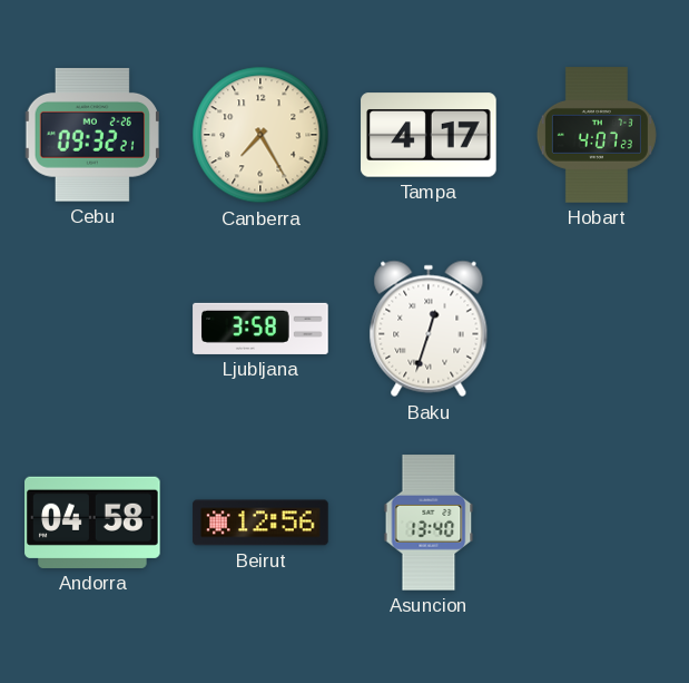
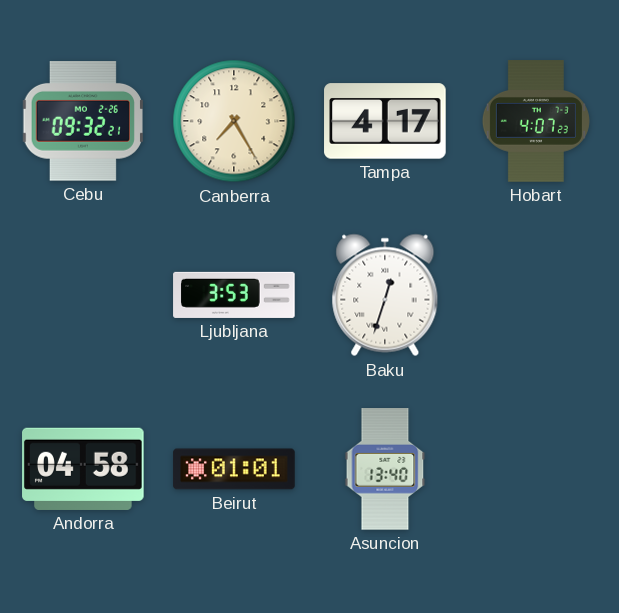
Ljubljana: 3:58 -> 3:53 (234, 295)
Beirut: 12:56 -> 01:01 (234, 469)
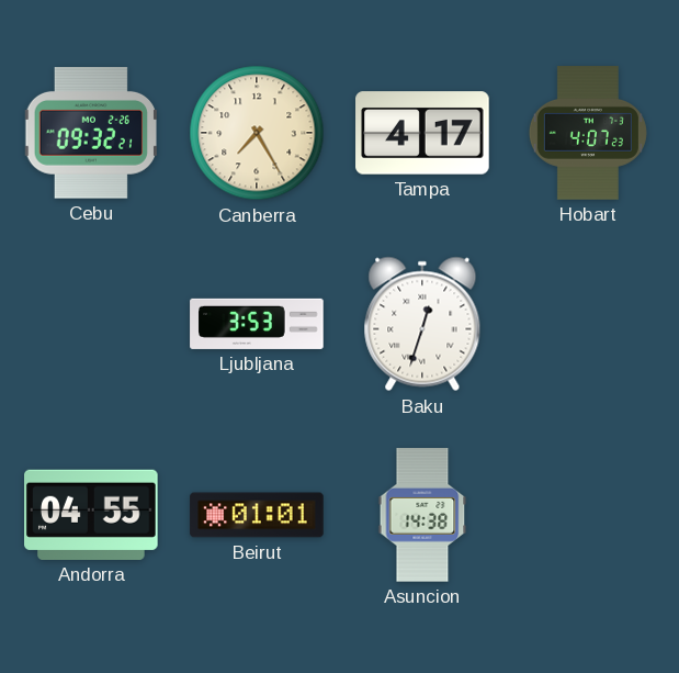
Andorra: 04:58 -> 04:55 (91, 515)
Asuncion: 13:40 -> 14:38 (422, 515)
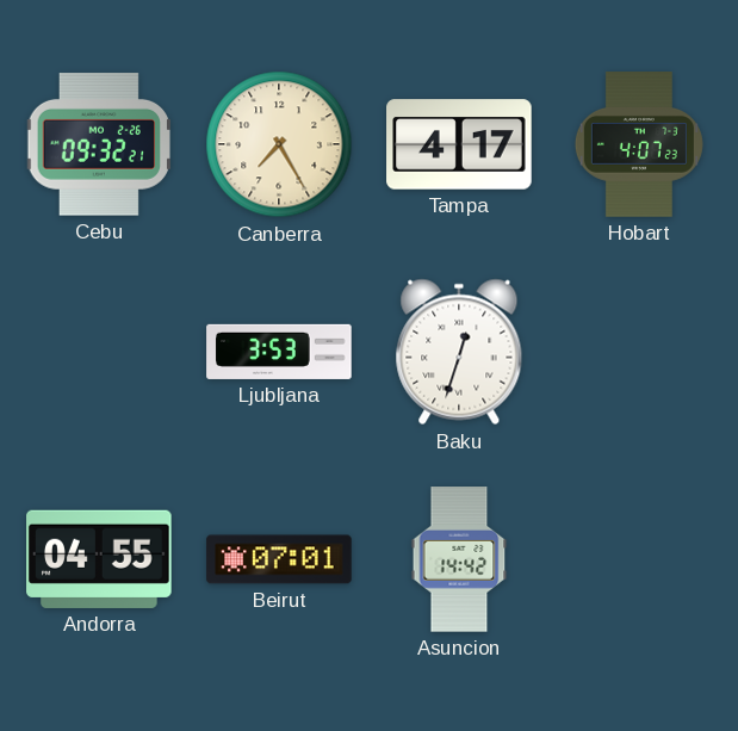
Beirut: 01:01 -> 07:01 (279, 559)
Asuncion: 14:38 -> 14:42 (459, 559)
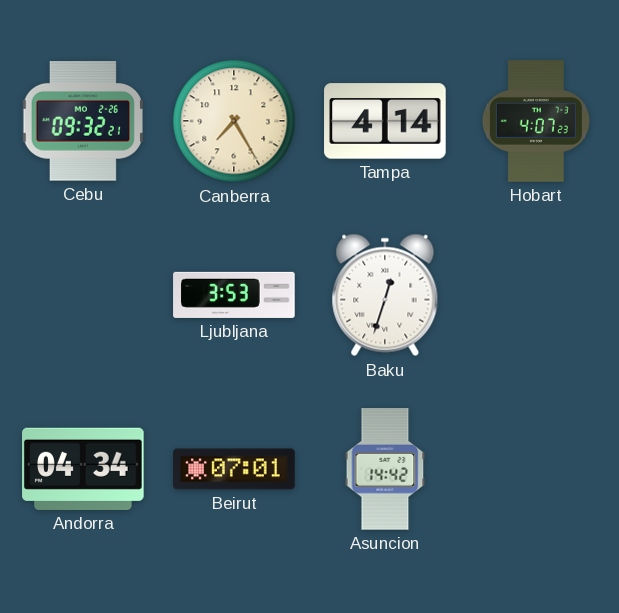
Tampa: 4:17 -> 4:14 (385, 121)
Andorra: 04:55 -> 04:34 (83, 469)
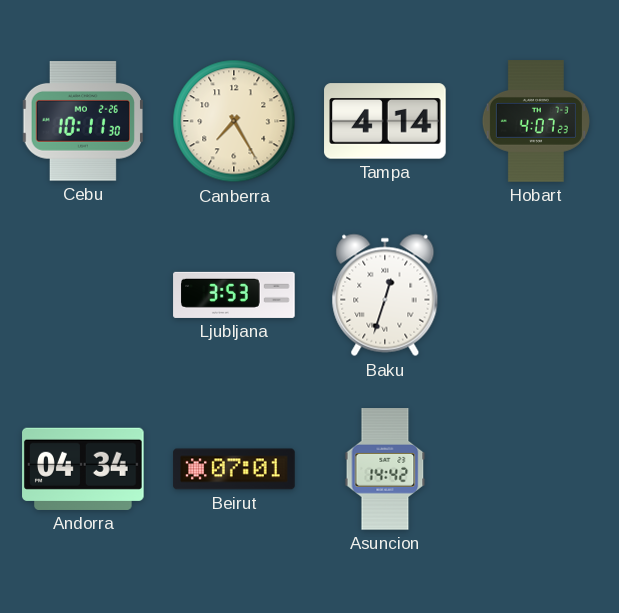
Cebu: 09:32 -> 10:11 (82, 121)
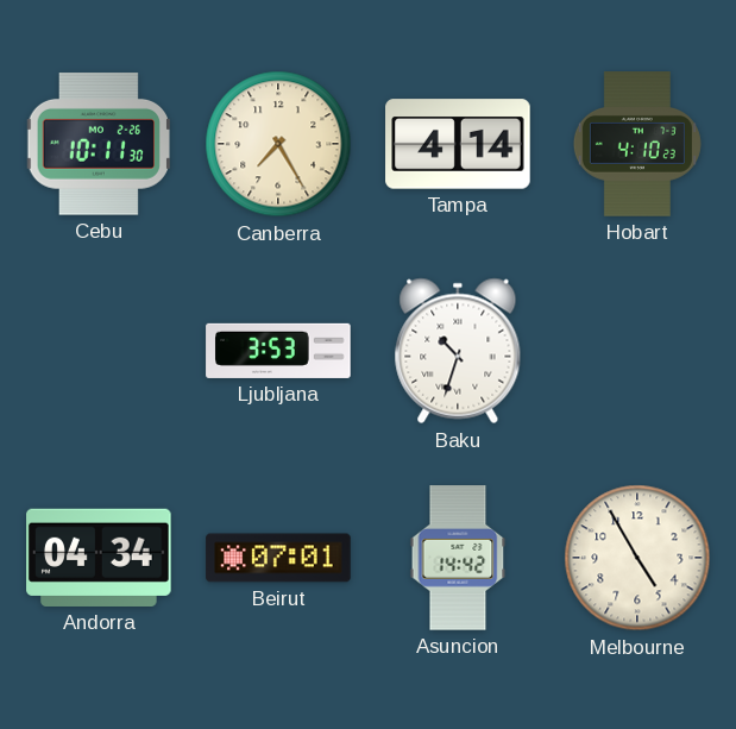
Hobart: 4:07 -> 4:10 (637, 144)
Baku: 12:33 -> 10:33 (458, 351)
Melbourne: none -> 4:55 (637, 558)
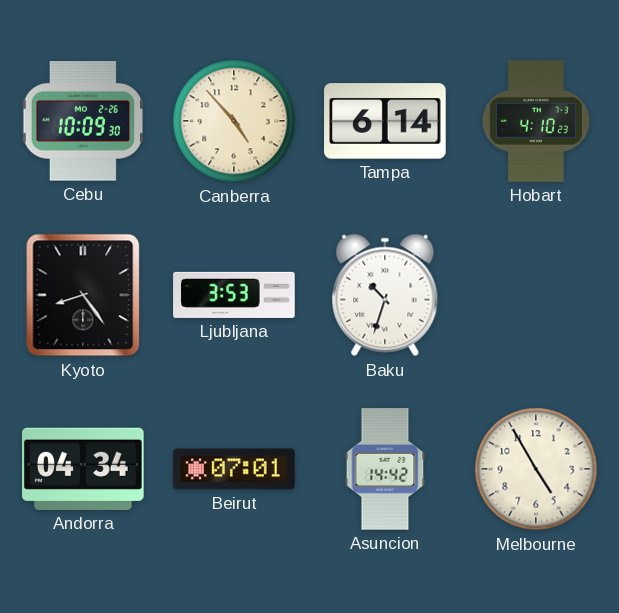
Cebu: 10:11 -> 10:09 (82, 121)
Canberra: 7:25 -> 4:53 (234, 121)
Tampa: 4:14 -> 6:14 (385, 121)
Kyoto: none -> 8:24 (83, 295)
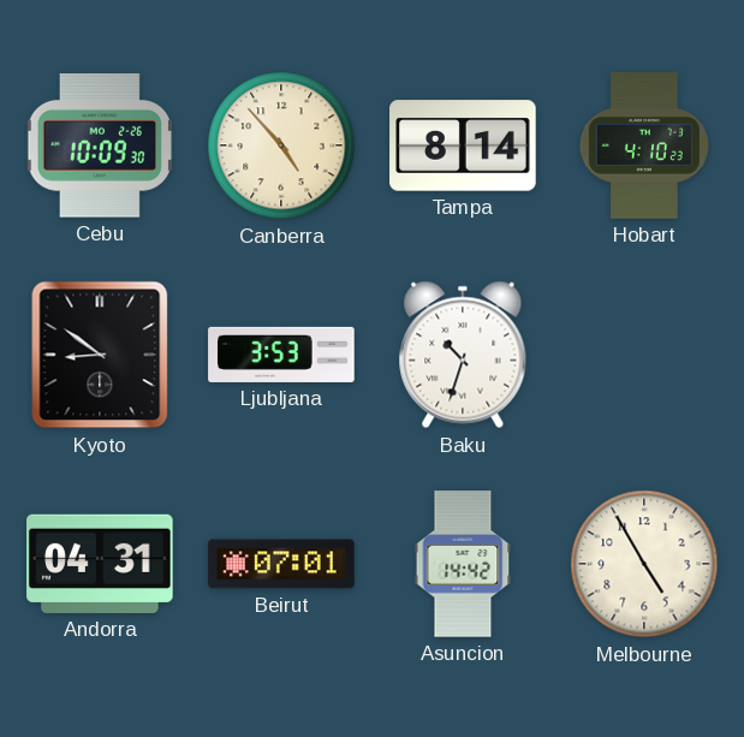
Tampa: 6:14 -> 8:14 (463, 145)
Kyoto: 8:24 -> 8:51 (100, 355)
Andorra: 04:34 -> 04:31 (100, 564)
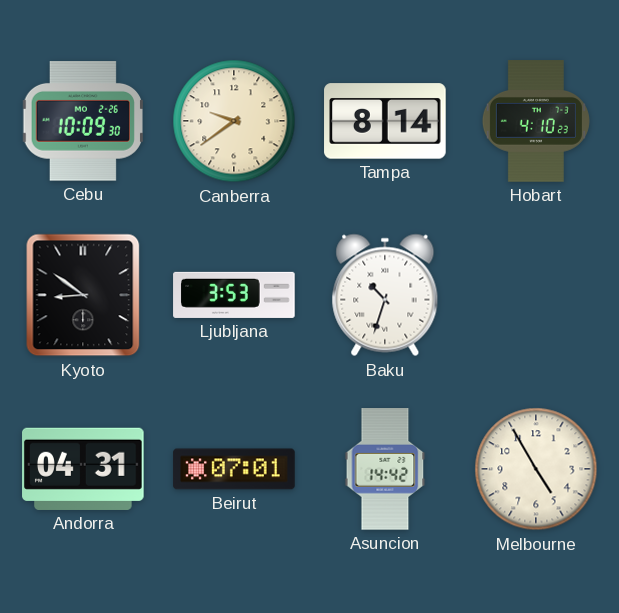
Canberra: 4:53 -> 9:39 (234, 121)
